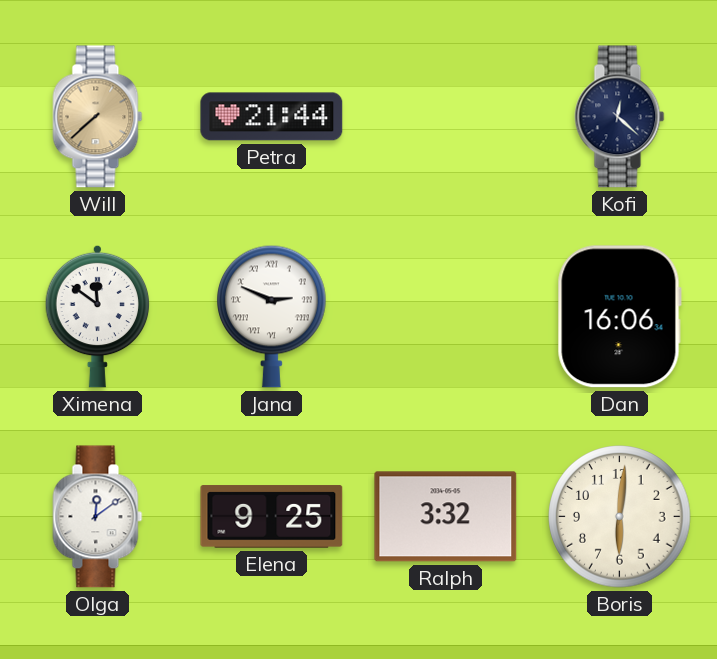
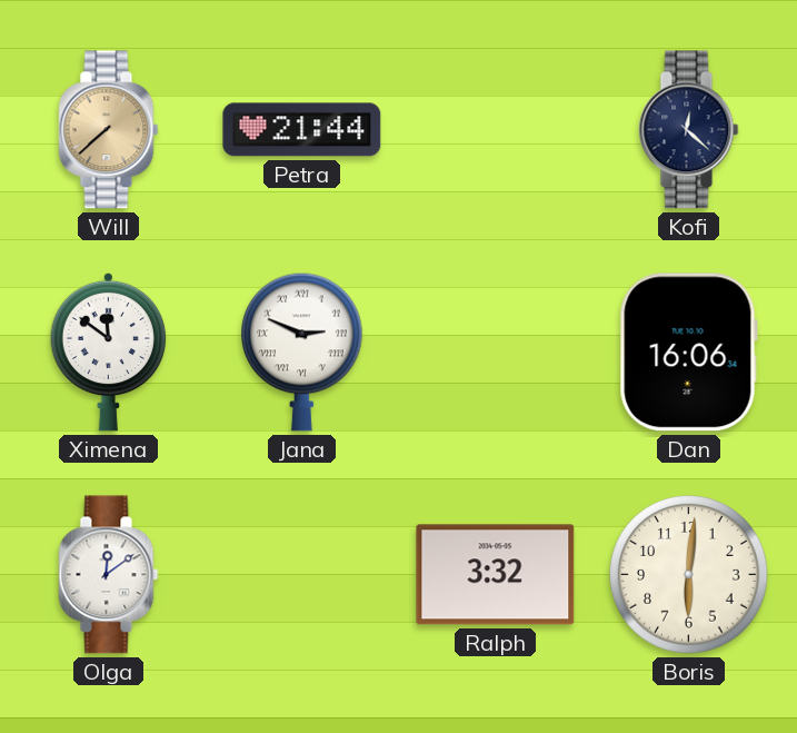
Elena: 9:25 -> none (272, 517)
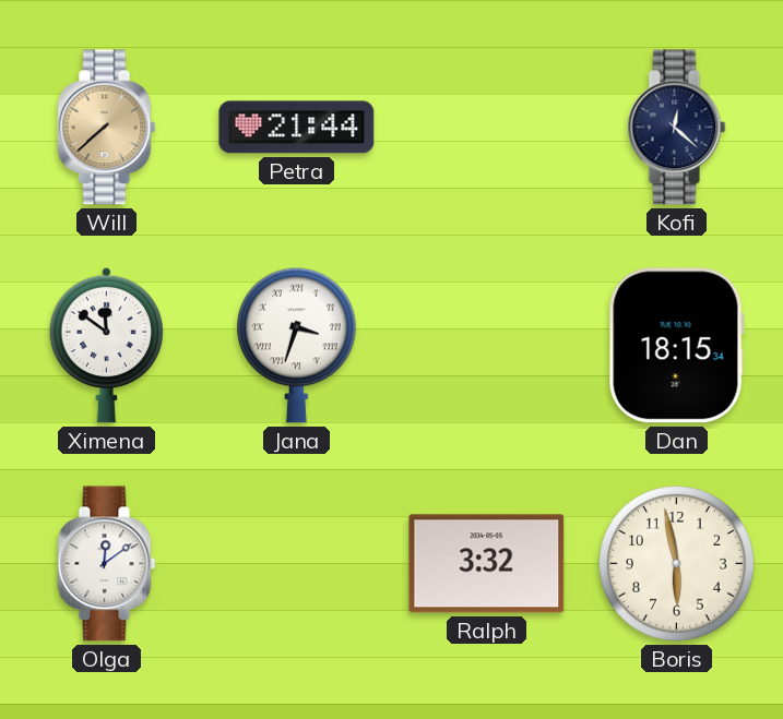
Jana: 2:49 -> 3:33 (297, 345)
Dan: 16:06 -> 18:15 (676, 346)
Boris: 6:01 -> 5:58 (677, 564)
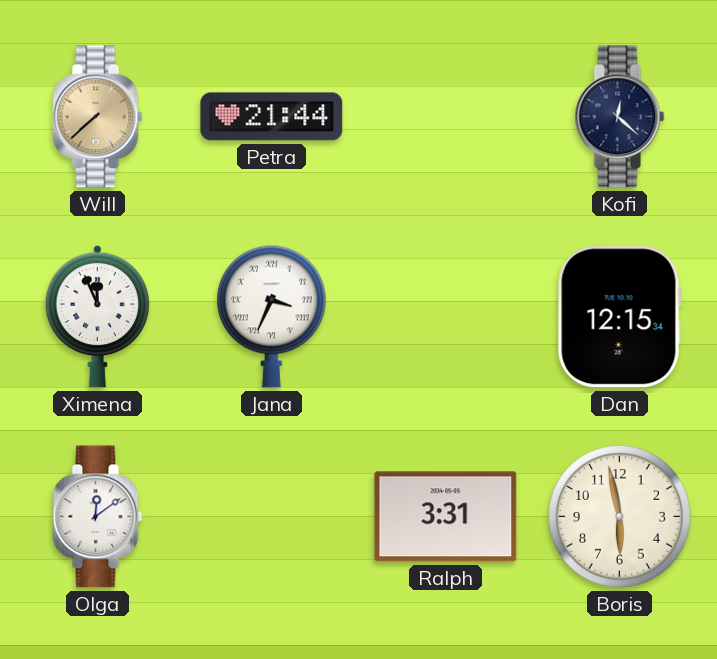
Ximena: 11:51 -> 11:56 (98, 316)
Jana: 3:33 -> 3:34 (272, 316)
Dan: 18:15 -> 12:15 (619, 317)
Ralph: 3:32 -> 3:31 (446, 517)
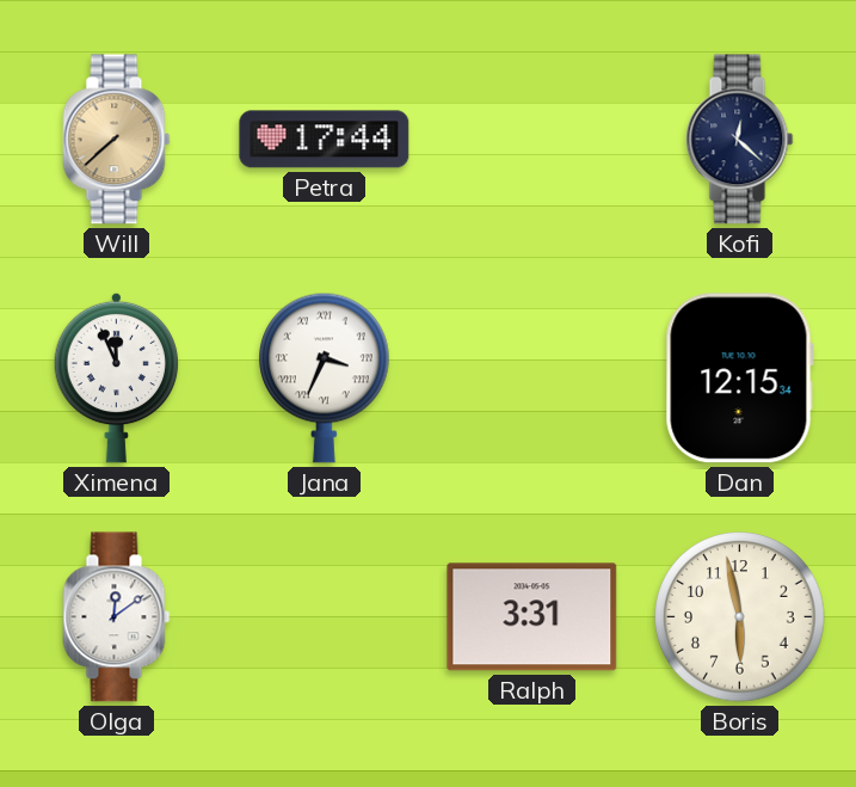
Petra: 21:44 -> 17:44 (325, 140)
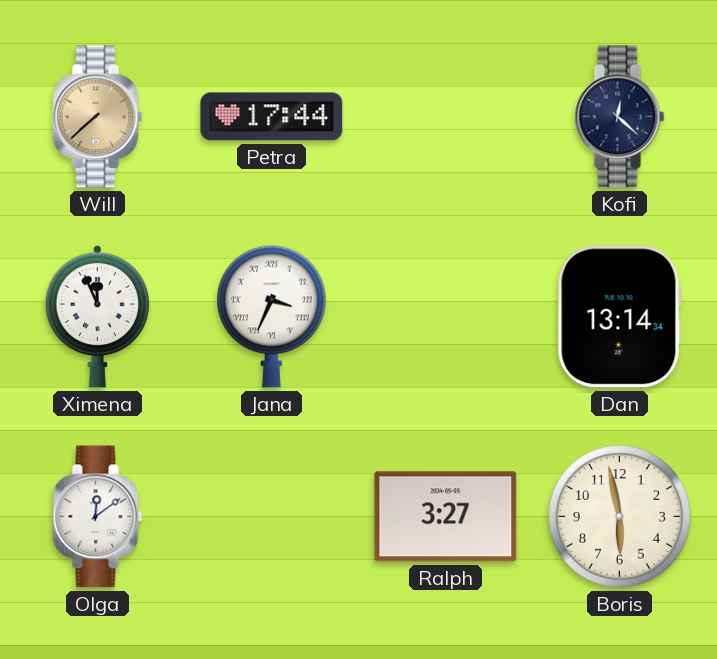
Dan: 12:15 -> 13:14 (619, 317)
Ralph: 3:31 -> 3:27 (446, 517)
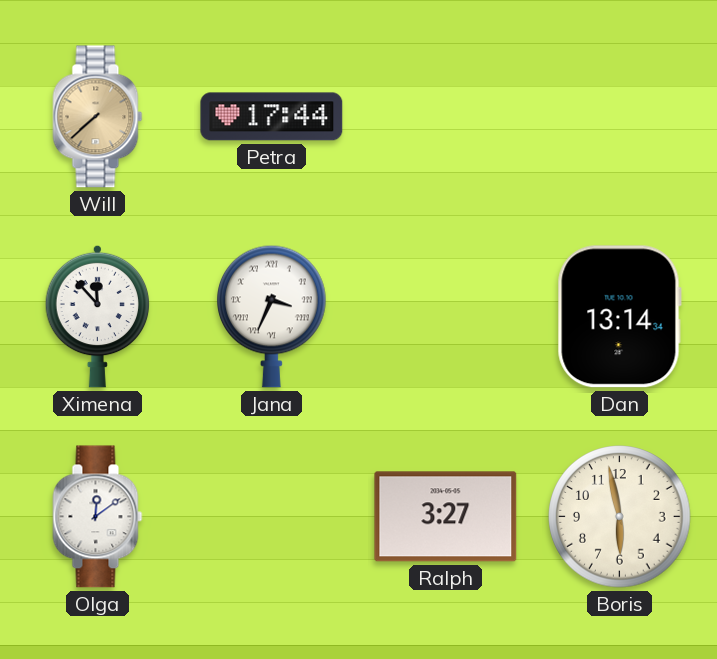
Kofi: 12:22 -> none (620, 117)
Ximena: 11:56 -> 11:53 (98, 316)
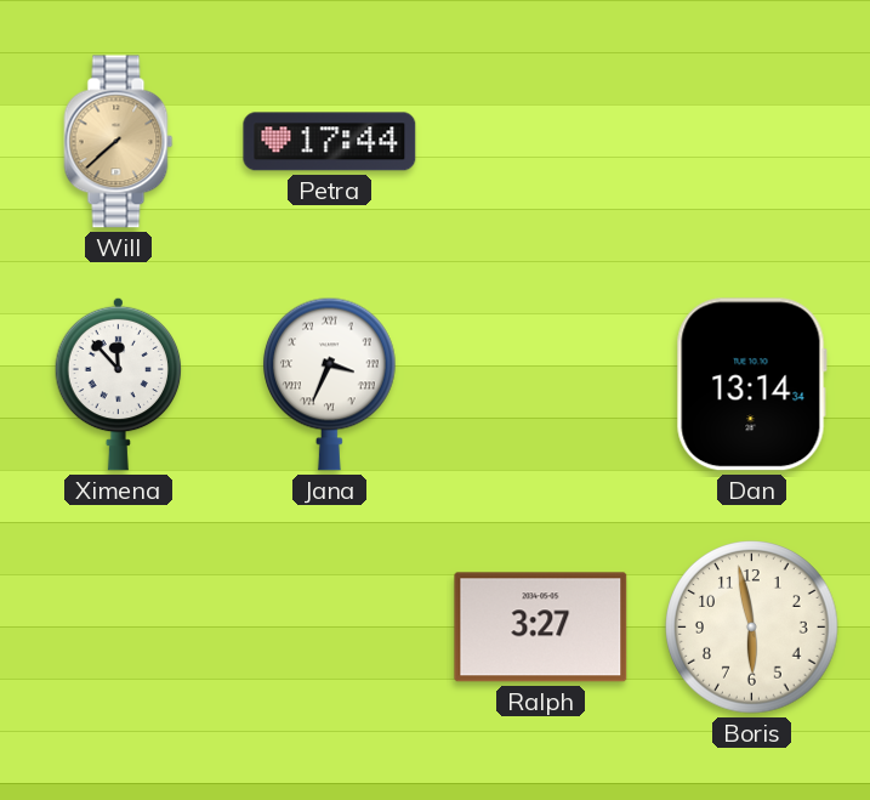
Olga: 12:09 -> none (98, 517)
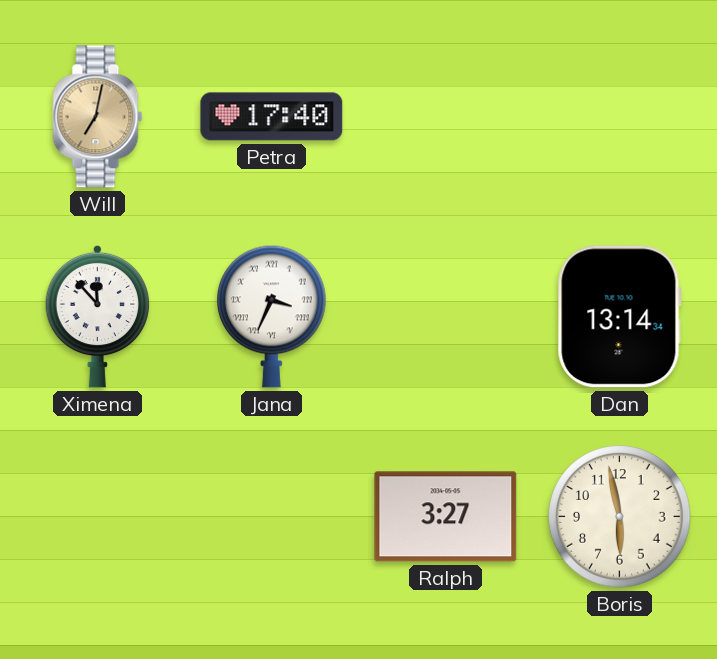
Will: 7:38 -> 7:02 (98, 117)
Petra: 17:44 -> 17:40 (272, 117)
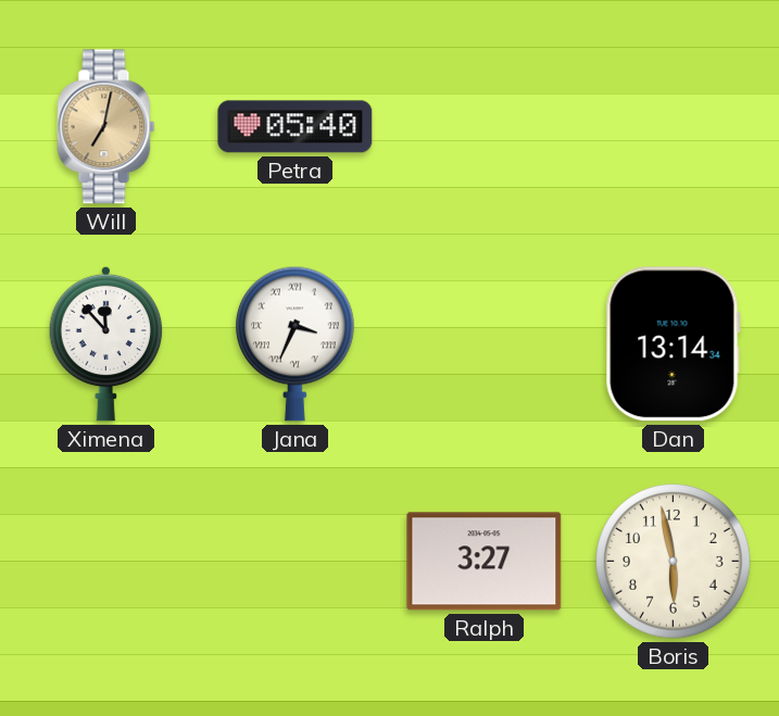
Petra: 17:40 -> 05:40 (296, 127)
